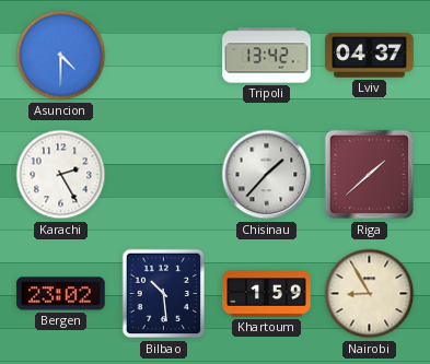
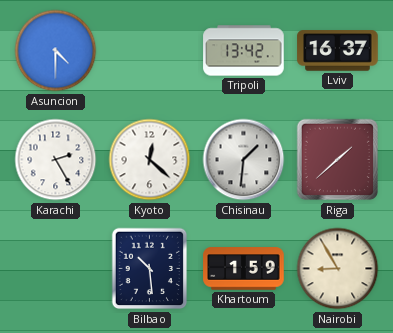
Lviv: 04:37 -> 16:37 (338, 51)
Kyoto: none -> 12:22 (150, 160)
Chisinau: 1:37 -> 1:31 (244, 160)
Bergen: 23:02 -> none (61, 294)
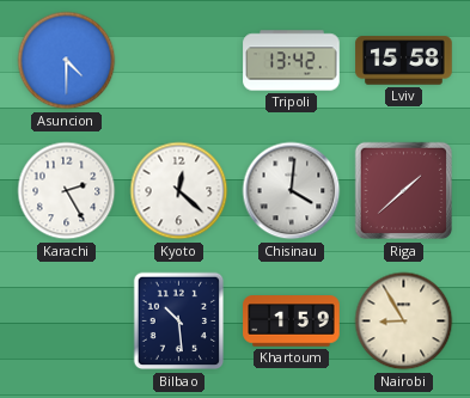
Lviv: 16:37 -> 15:58 (404, 61)
Chisinau: 1:31 -> 4:01 (292, 191)
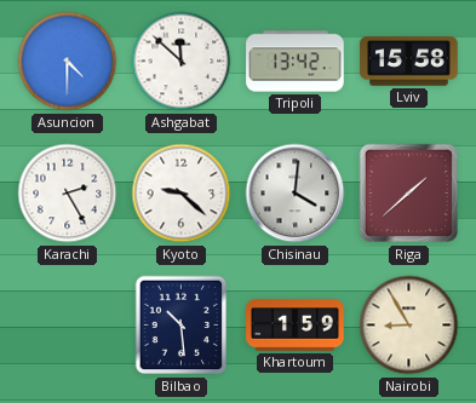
Ashgabat: none -> 11:52 (182, 62)
Kyoto: 12:22 -> 9:22 (182, 194)
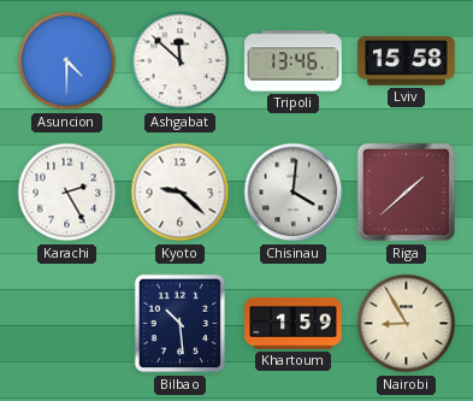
Tripoli: 13:42 -> 13:46 (294, 61)
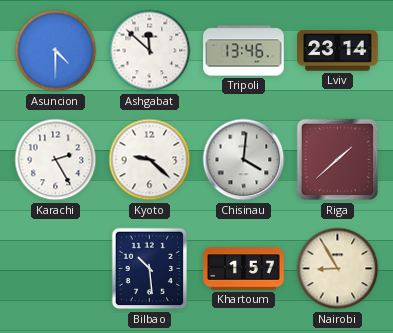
Lviv: 15:58 -> 23:14 (338, 51)
Khartoum: 1:59 -> 1:57 (244, 269)
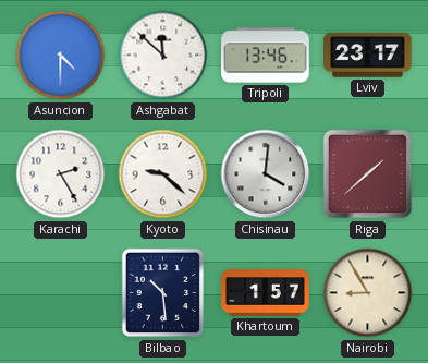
Lviv: 23:14 -> 23:17 (368, 56)
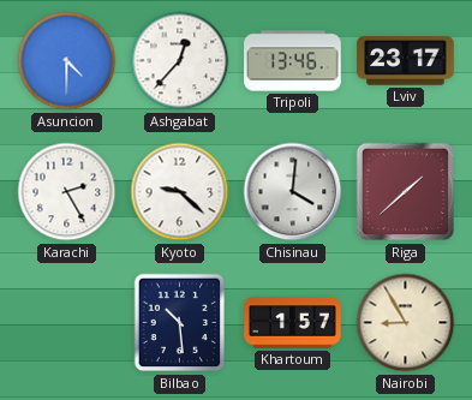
Ashgabat: 11:52 -> 12:37 (180, 61)
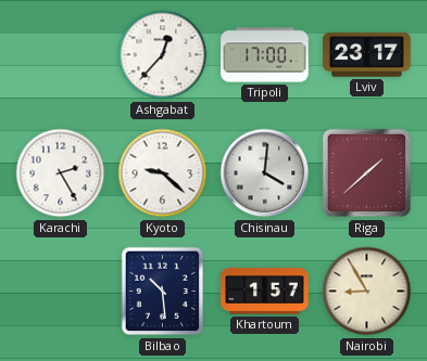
Asuncion: 4:30 -> none (67, 61)
Tripoli: 13:46 -> 17:00 (265, 55)
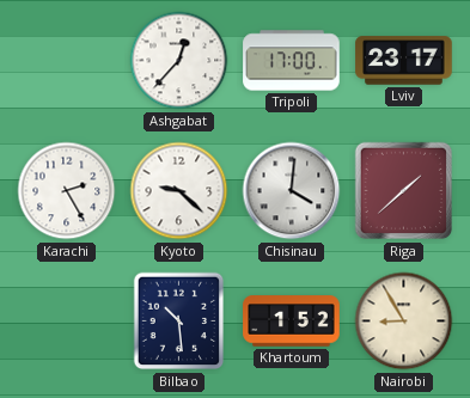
Khartoum: 1:57 -> 1:52 (292, 322)
